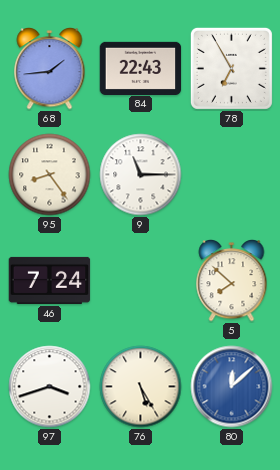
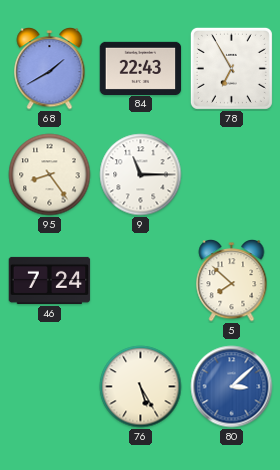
68: 1:44 -> 1:40 (50, 69)
97: 3:42 -> none (50, 387)
80: 12:08 -> 3:08 (232, 387)
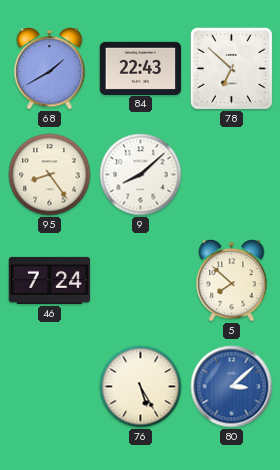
78: 6:55 -> 6:52 (231, 68)
9: 11:15 -> 8:08 (141, 175)
